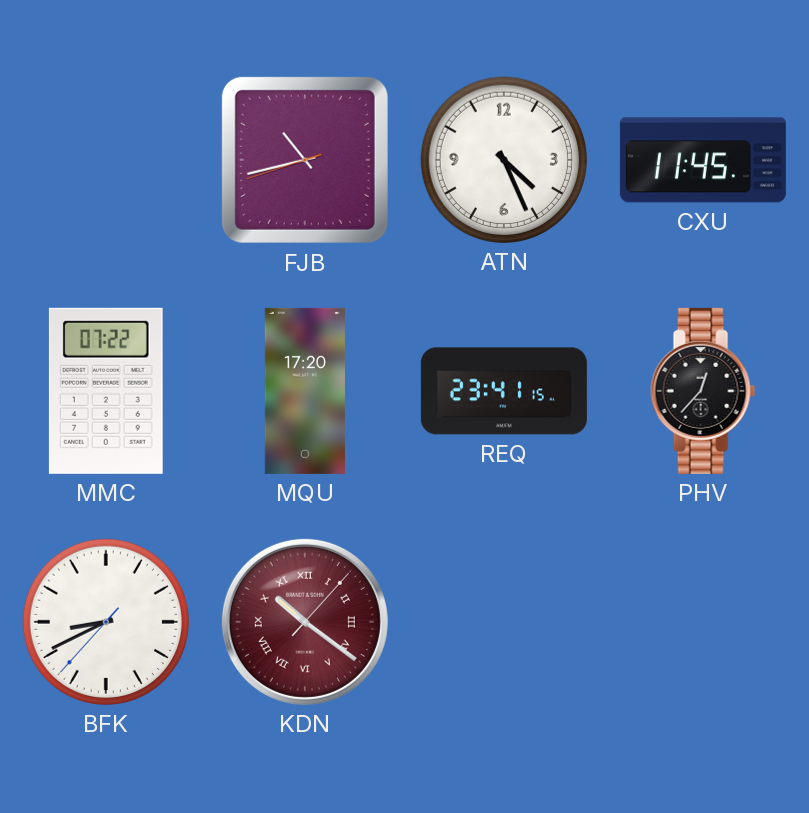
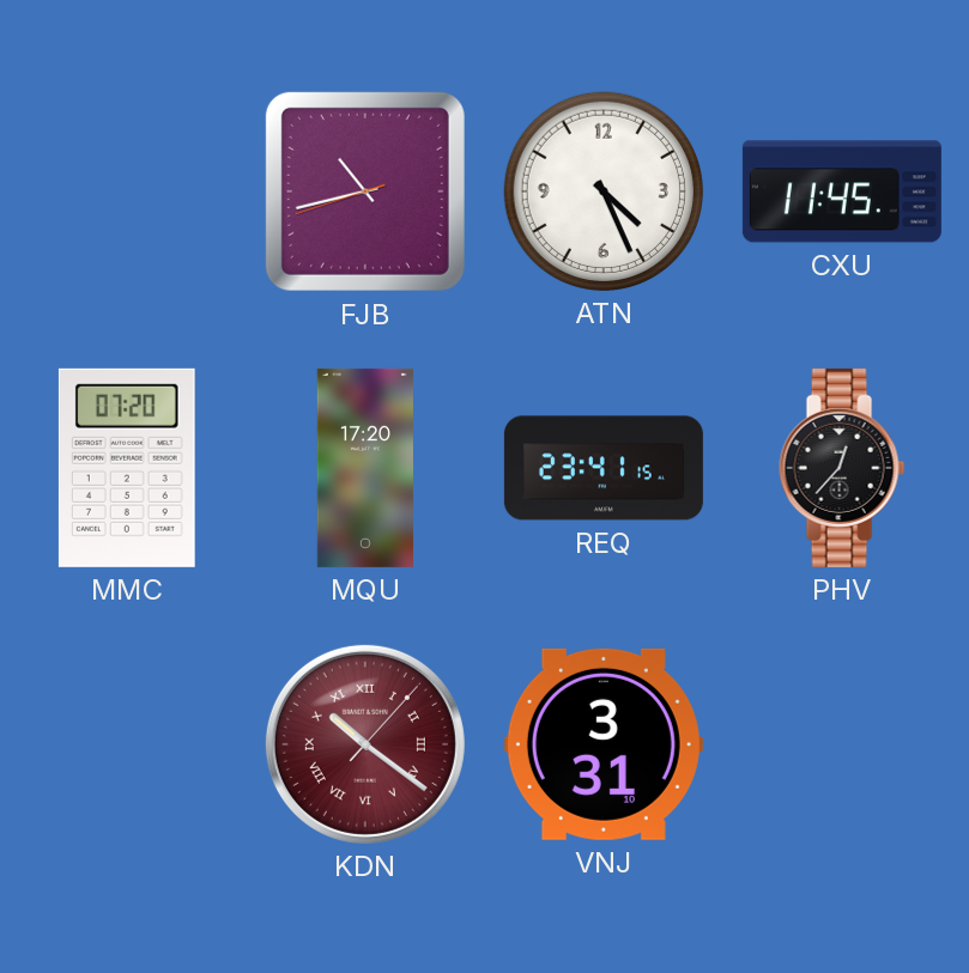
MMC: 07:22 -> 07:20 (127, 468)
BFK: 8:40 -> none (106, 622)
VNJ: none -> 3:31 (604, 744)
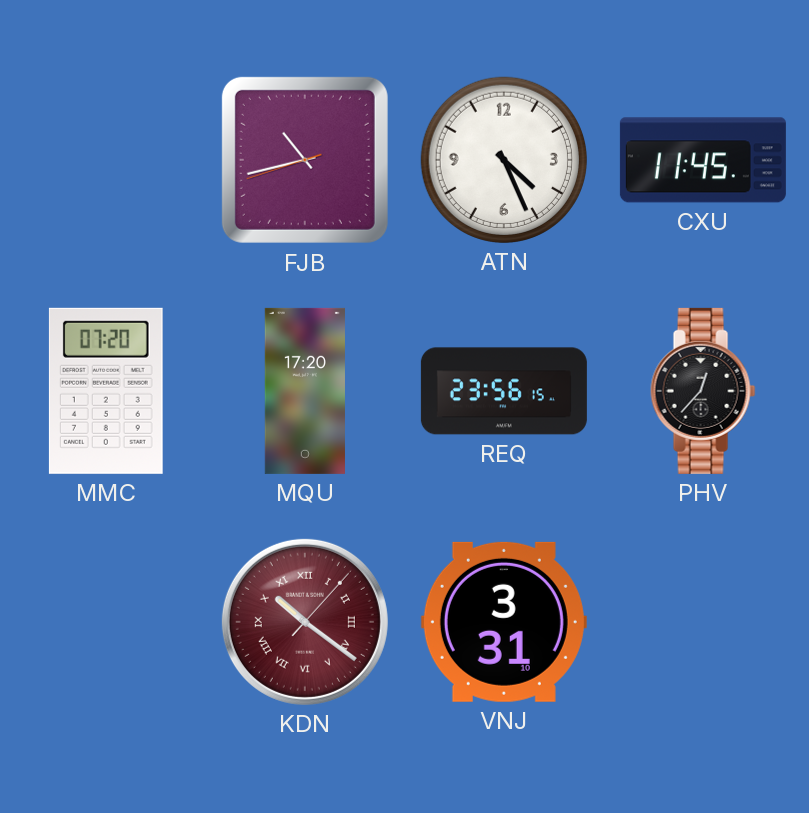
REQ: 23:41 -> 23:56 (504, 391)
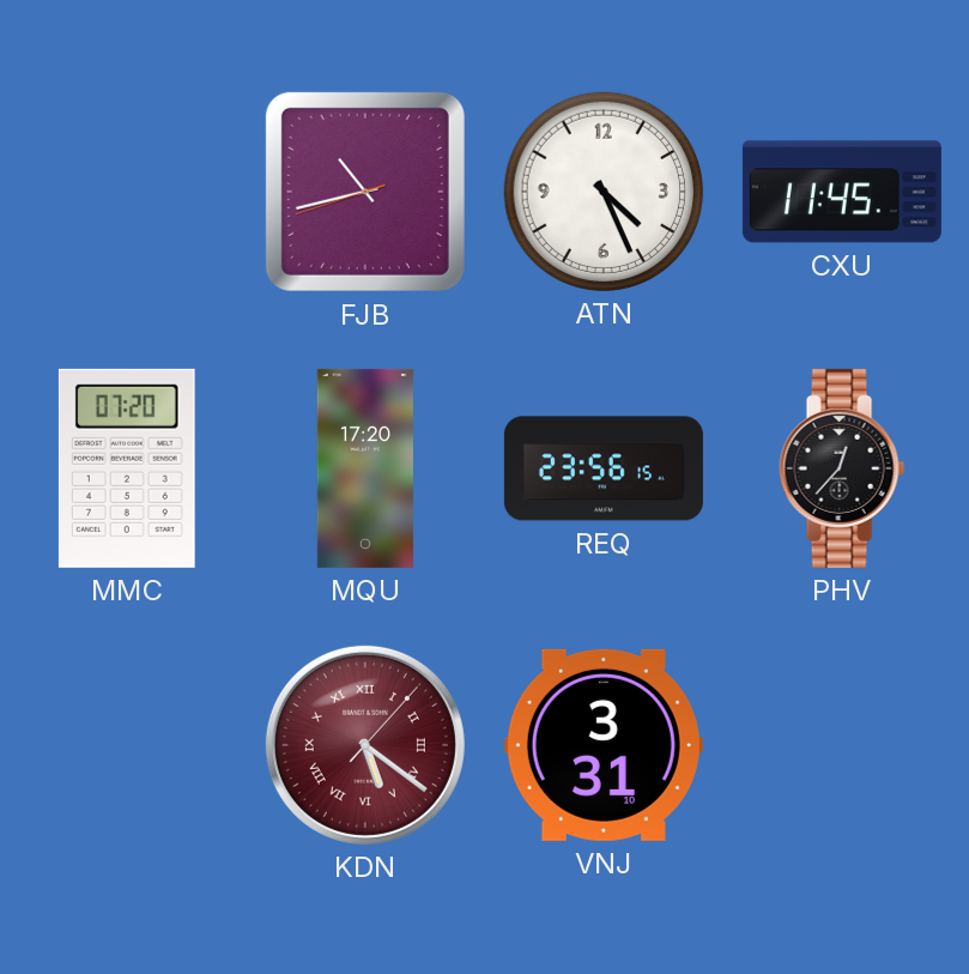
KDN: 10:21 -> 5:21 (365, 745)
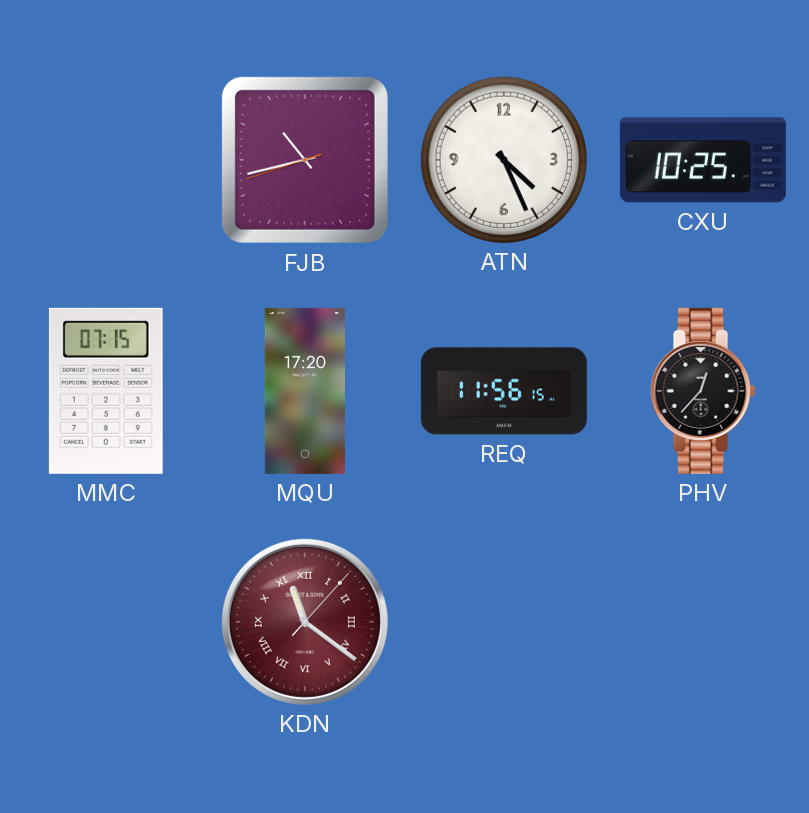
CXU: 11:45 -> 10:25 (703, 160)
MMC: 07:20 -> 07:15 (106, 391)
REQ: 23:56 -> 11:56 (504, 391)
KDN: 5:21 -> 11:21 (305, 622)
VNJ: 3:31 -> none (604, 745)
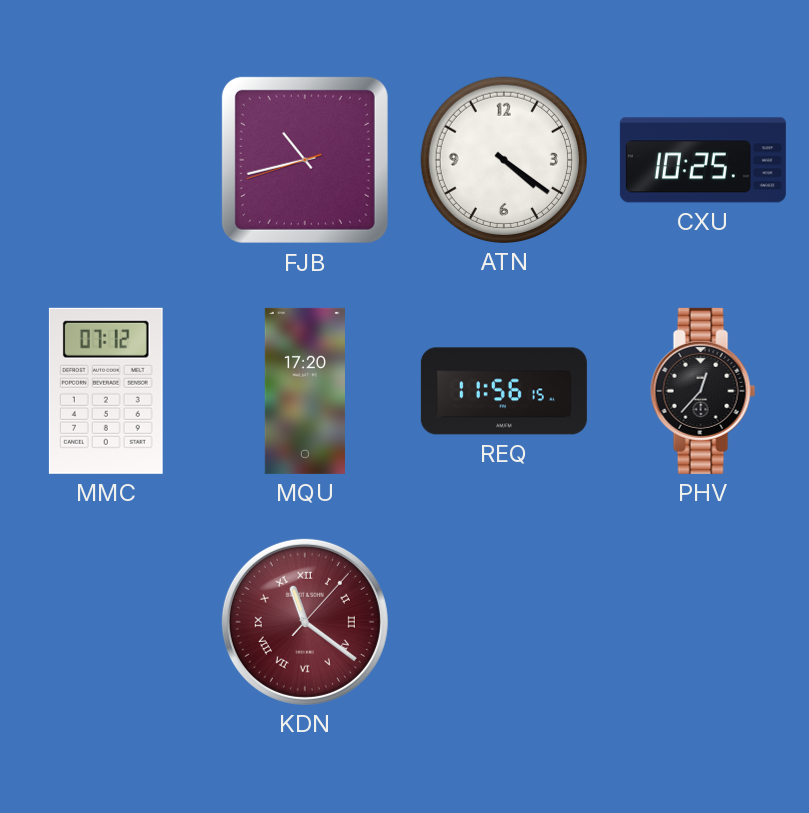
ATN: 4:26 -> 4:21 (504, 160)
MMC: 07:15 -> 07:12 (106, 391)
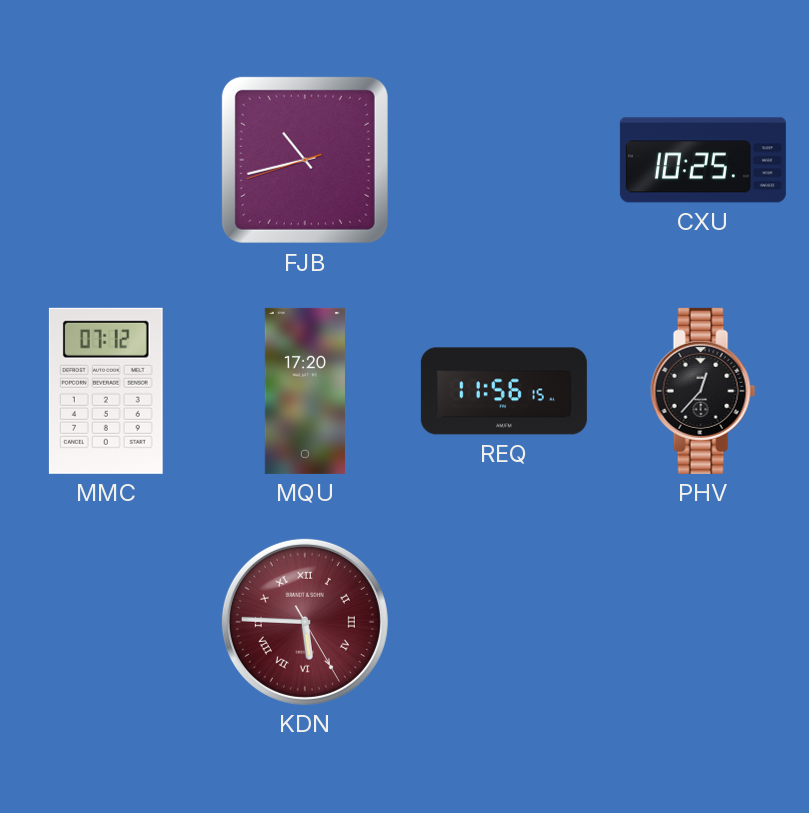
ATN: 4:21 -> none (504, 160)
KDN: 11:21 -> 5:45 (305, 622)
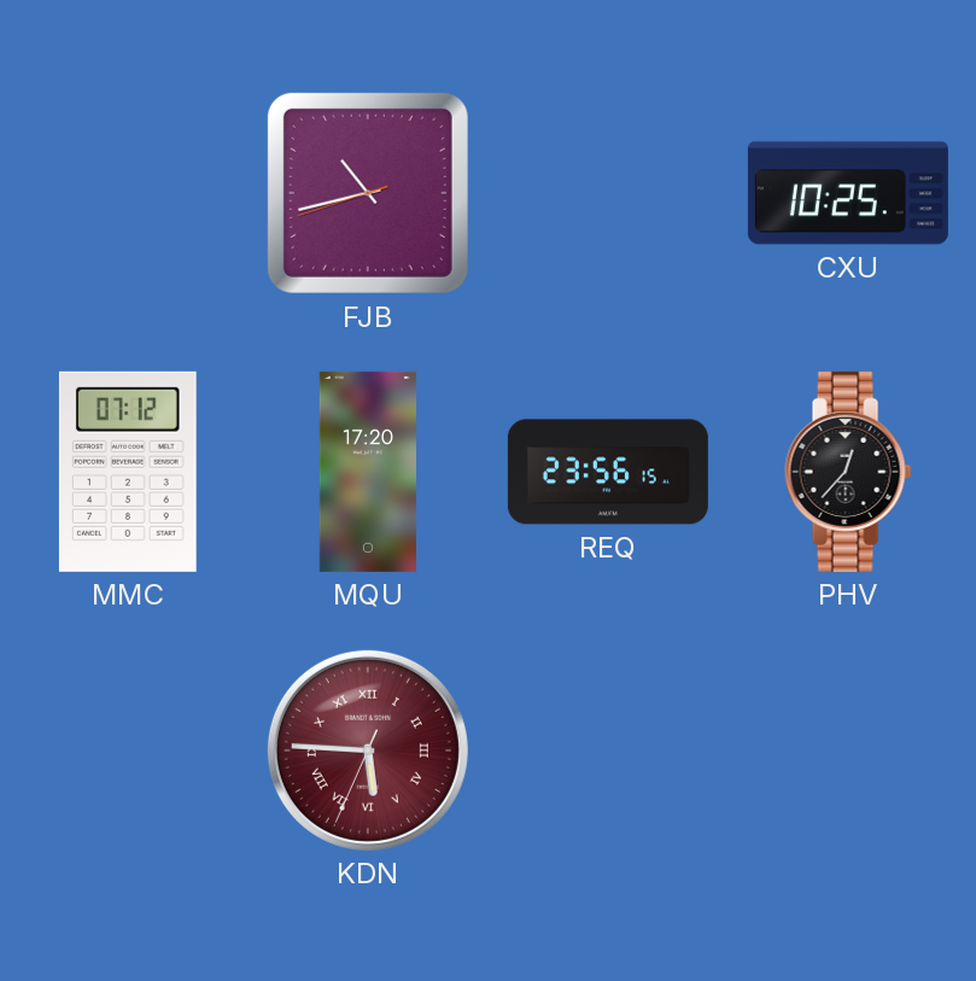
REQ: 11:56 -> 23:56 (608, 472)
KDN: 5:45:25 -> 5:45:34 (368, 751)
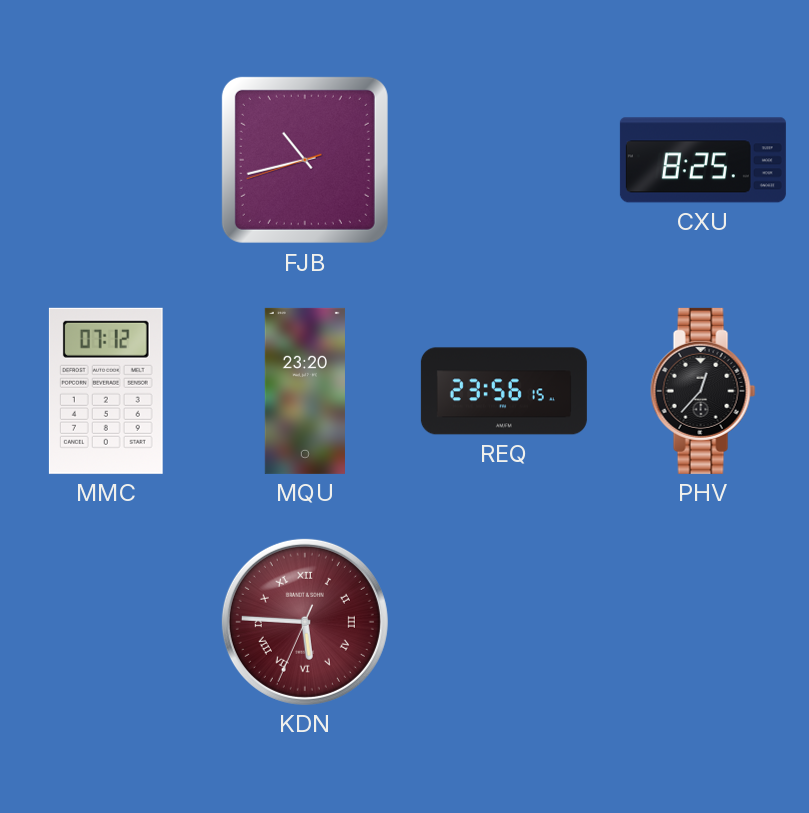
CXU: 10:25 -> 8:25 (703, 160)
MQU: 17:20 -> 23:20 (305, 391)
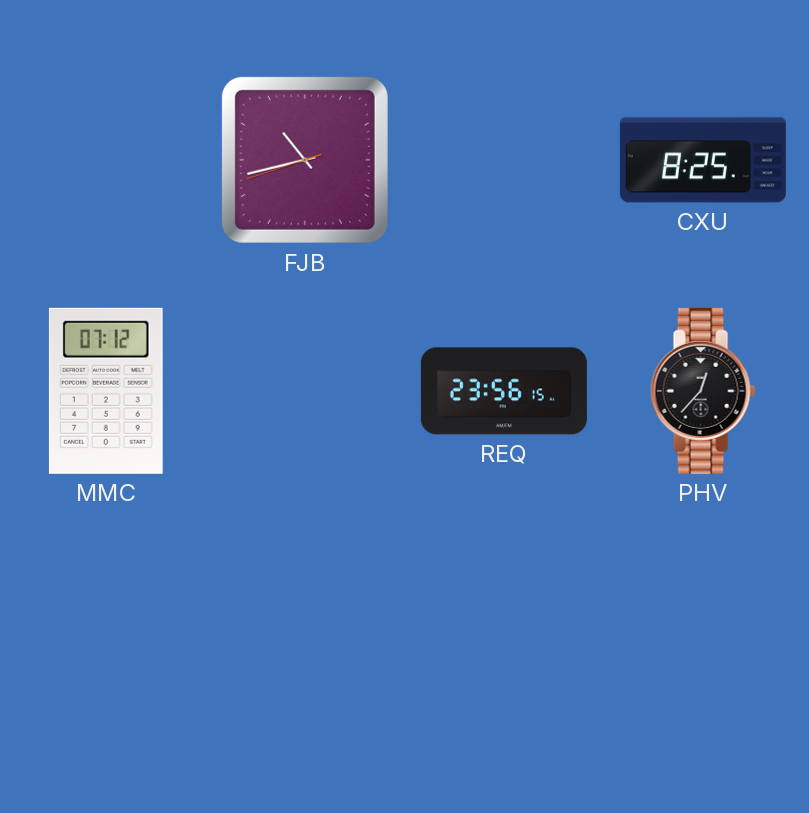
MQU: 23:20 -> none (305, 391)
KDN: 5:45 -> none (305, 622)
